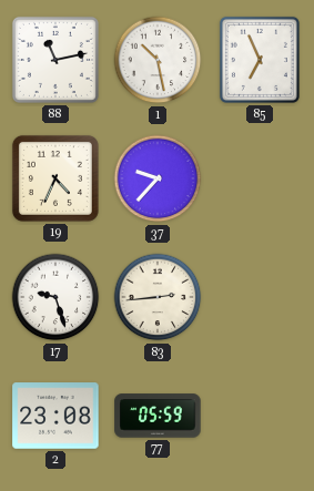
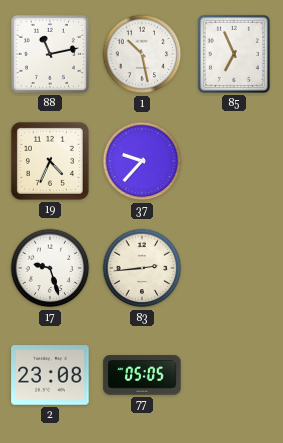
77: 05:59 -> 05:05 (142, 375)
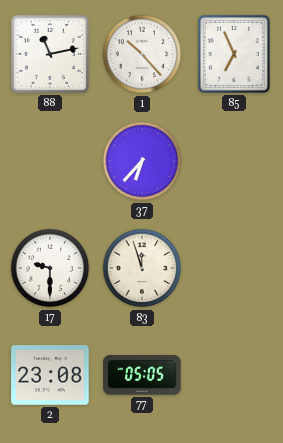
1: 10:28 -> 10:23 (142, 54)
19: 4:34 -> none (50, 161)
37: 9:37 -> 6:37 (142, 161)
17: 9:27 -> 9:30 (50, 268)
83: 2:44 -> 11:57 (142, 268)
